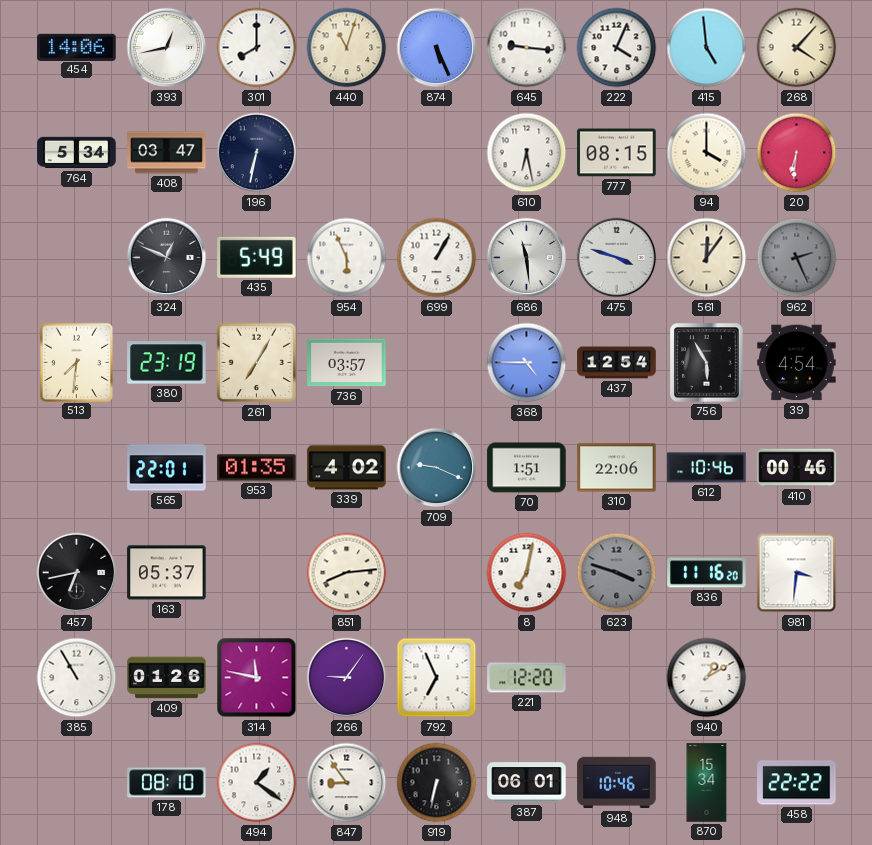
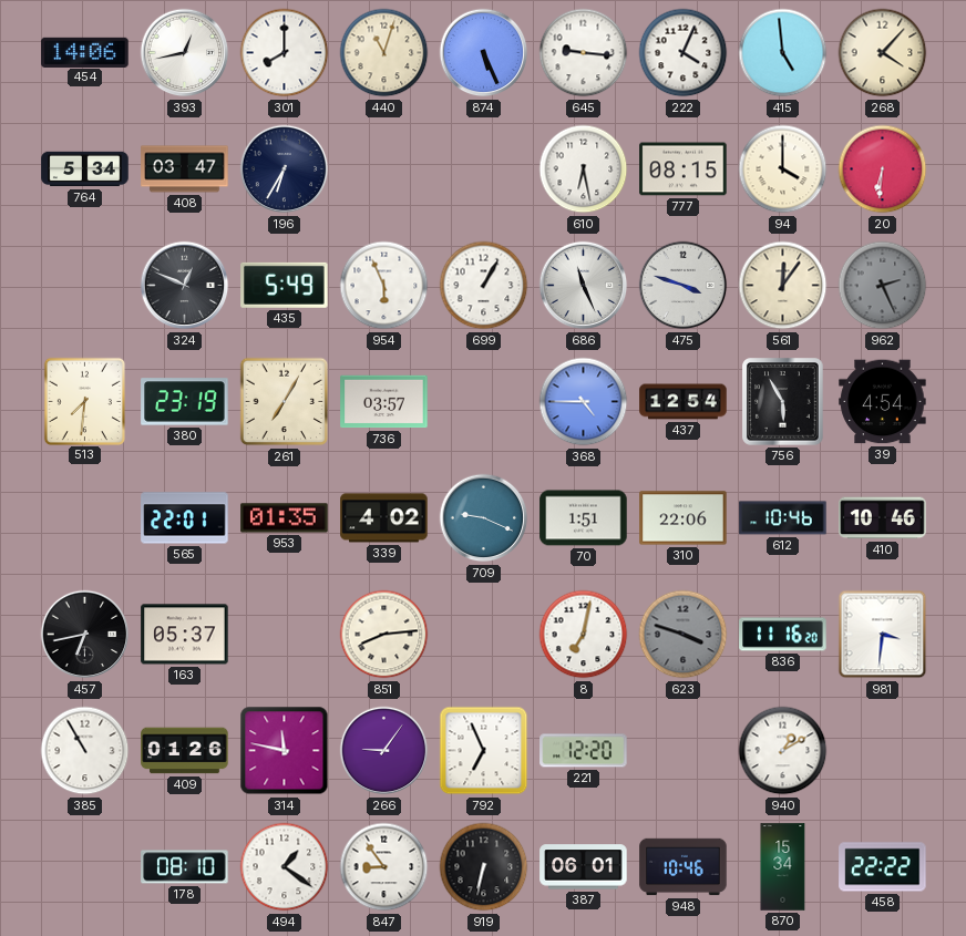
196: 6:32 -> 6:35 (285, 169)
686: 11:29 -> 11:26 (584, 286)
410: 00:46 -> 10:46 (883, 518)
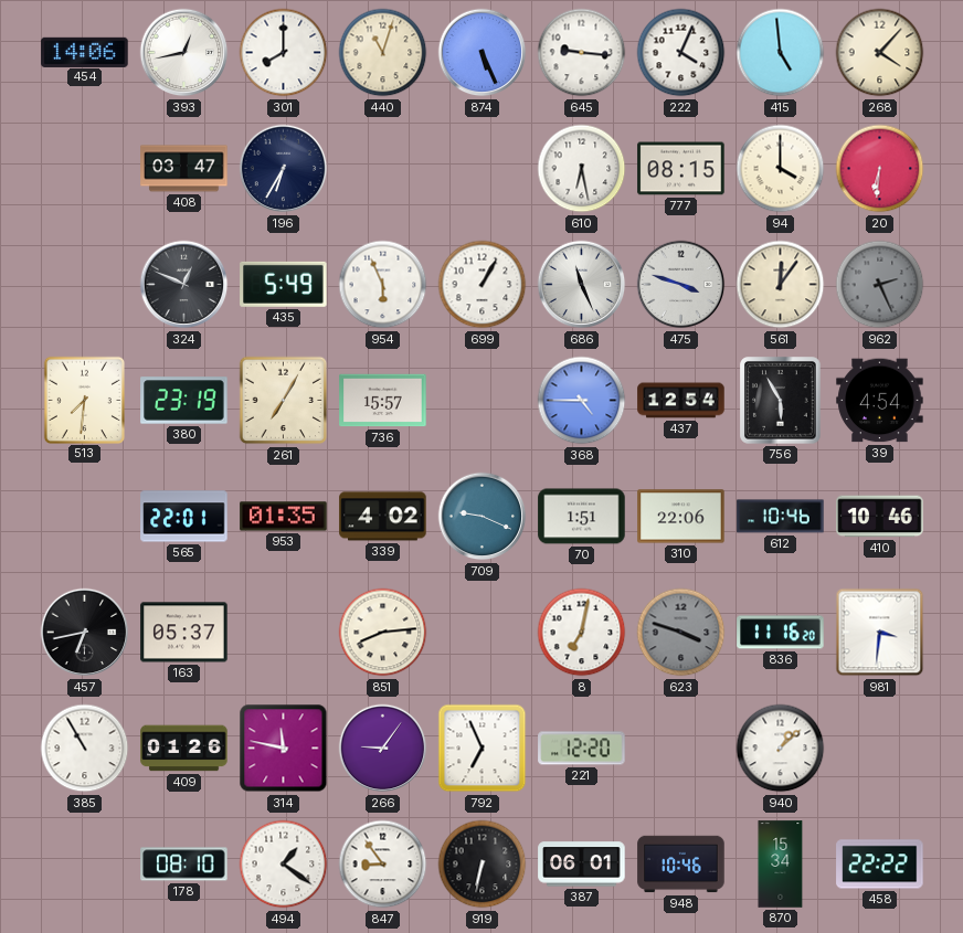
764: 5:34 -> none (85, 169)
736: 03:57 -> 15:57 (383, 401)
940: 1:10 -> 1:08 (781, 749)
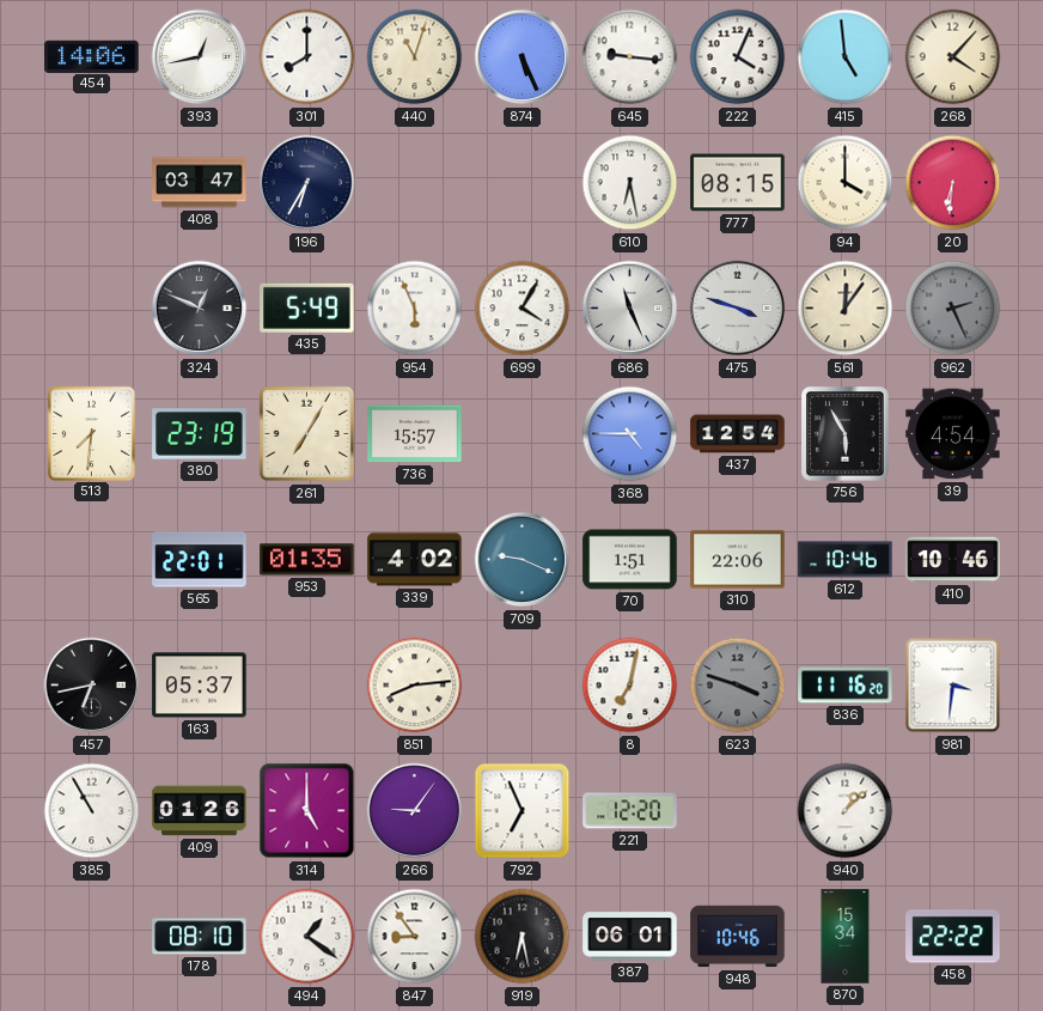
699: 1:05 -> 4:05 (523, 309)
314: 11:47 -> 5:00 (307, 811)
919: 6:32 -> 6:28 (523, 937)
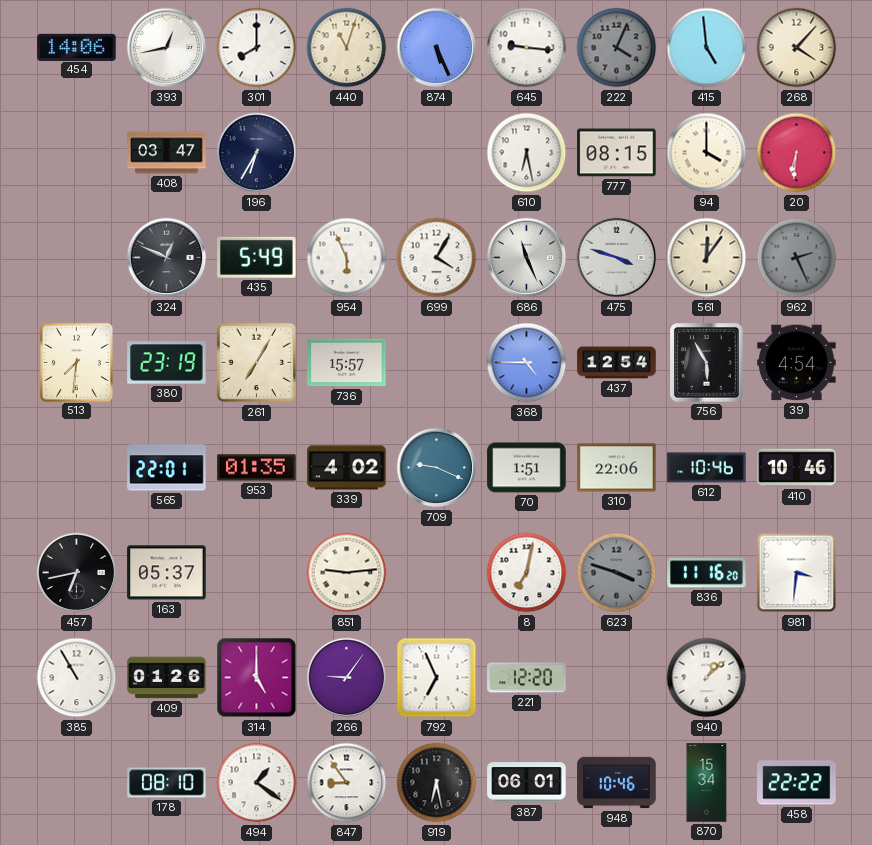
222 dial: white -> grey (617, 48)
851: 8:14 -> 9:14 (347, 573)
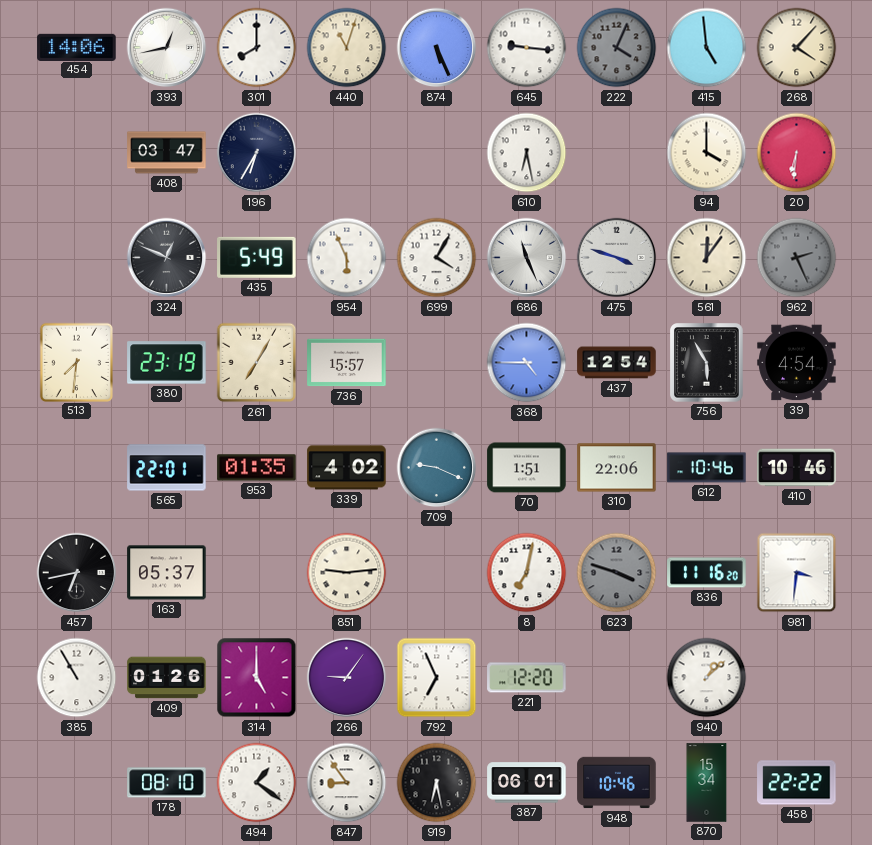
777: 08:15 -> none (617, 153)
